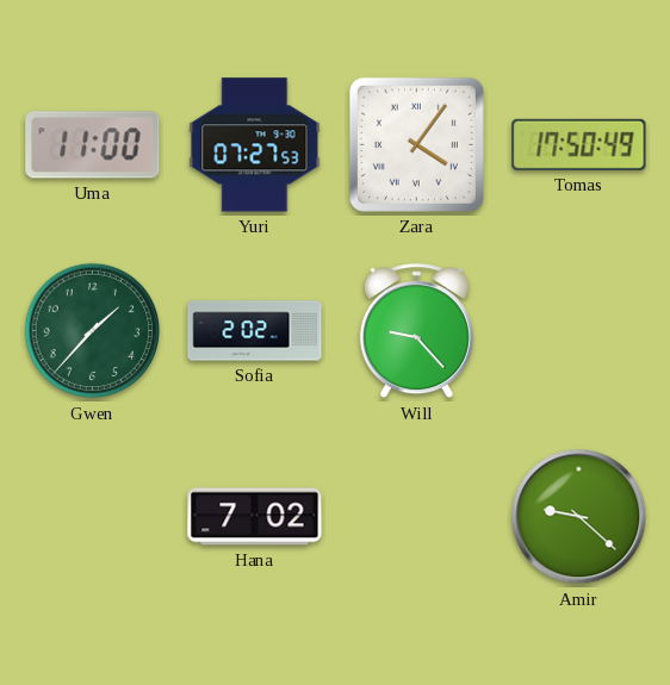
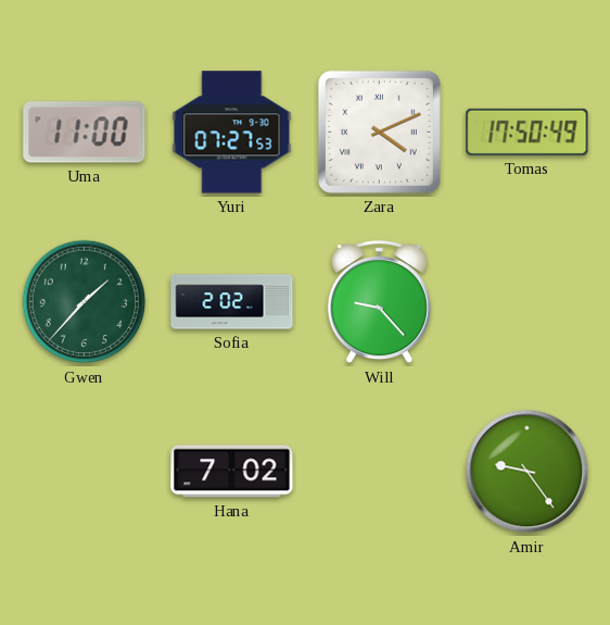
Zara: 4:06 -> 4:11 (379, 132)
Amir: 9:22 -> 9:24 (528, 472)
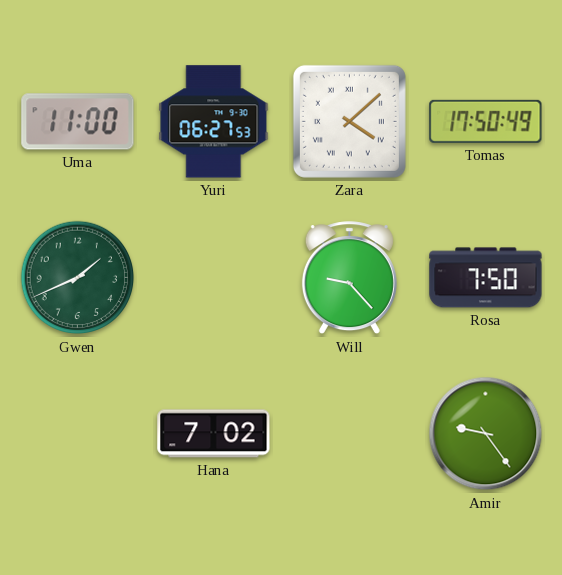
Yuri: 07:27 -> 06:27 (214, 122)
Zara: 4:11 -> 4:08 (349, 121)
Gwen: 1:37 -> 1:41 (78, 278)
Sofia: 2:02 -> none (232, 302)
Rosa: none -> 7:50 (486, 278)
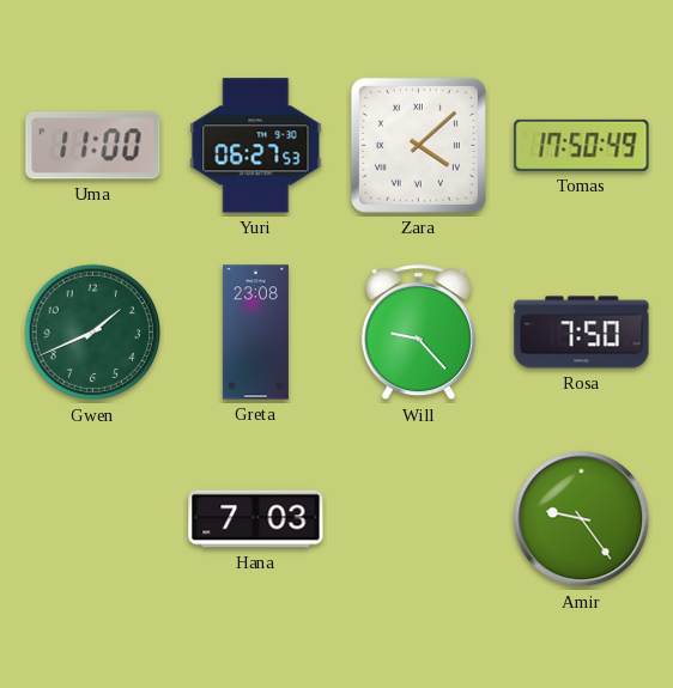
Greta: none -> 23:08 (255, 333)
Hana: 7:02 -> 7:03 (256, 519)
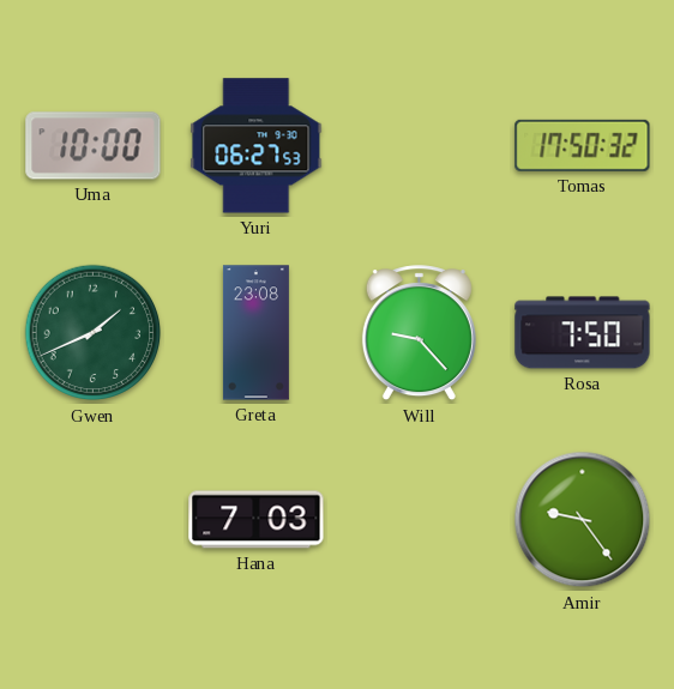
Uma: 11:00 -> 10:00 (94, 146)
Zara: 4:08 -> none (418, 145)
Tomas: 17:50:49 -> 17:50:32 (583, 145)
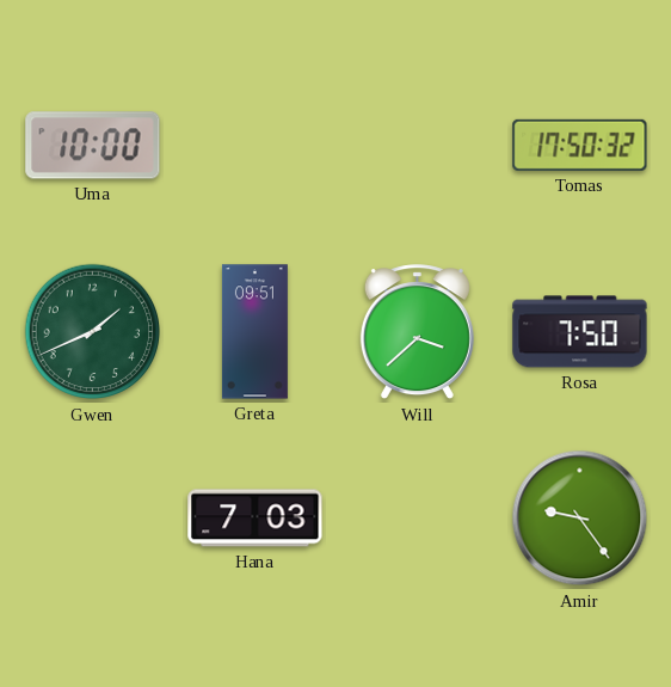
Yuri: 06:27 -> none (257, 146)
Greta: 23:08 -> 09:51 (254, 332)
Will: 9:23 -> 3:38 (417, 332)
